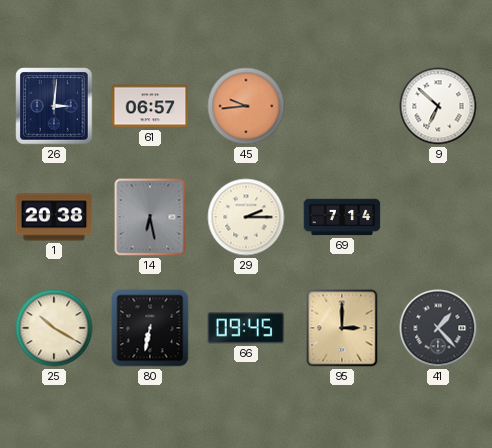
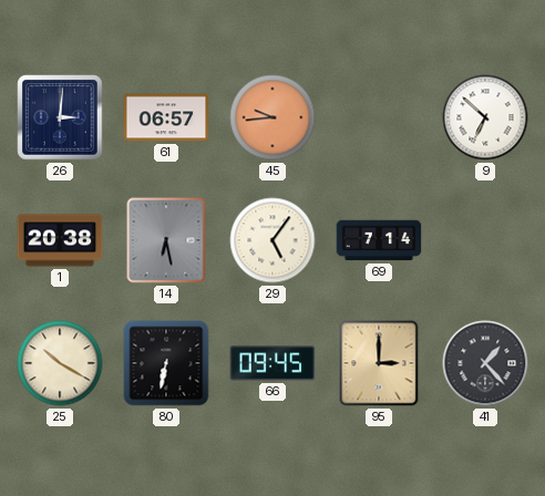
29: 2:15 -> 5:06 (272, 240)
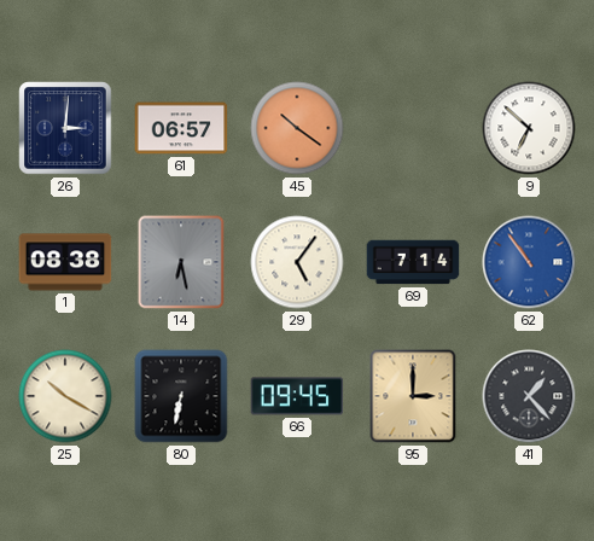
45: 9:44 -> 10:21 (297, 128)
1: 20:38 -> 08:38 (65, 262)
62: none -> 10:54 (529, 262)
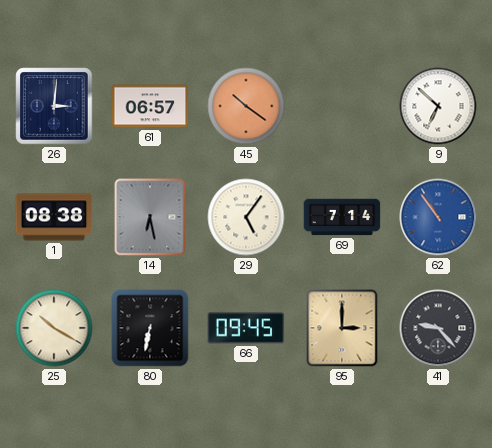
41: 1:23 -> 9:23 (438, 328)
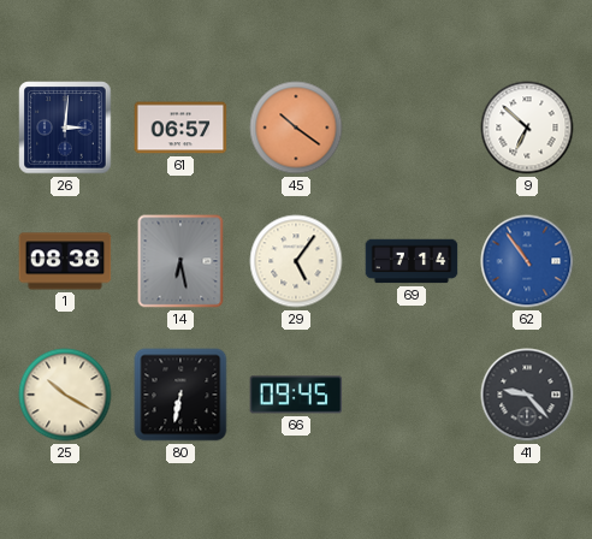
95: 3:00 -> none (342, 328)
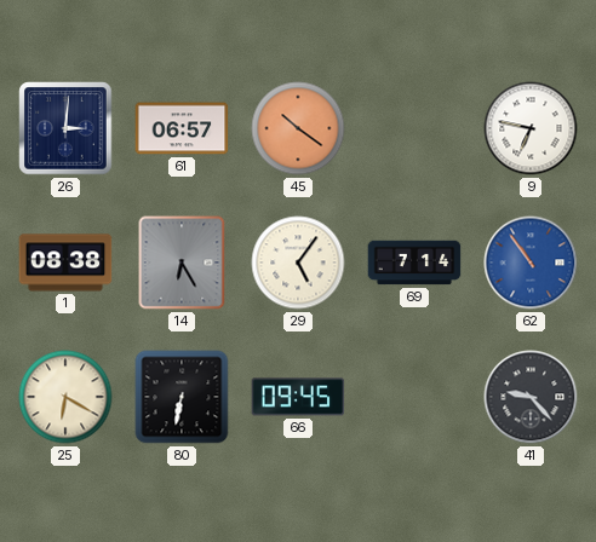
9: 6:52 -> 6:47 (531, 128)
14: 6:28 -> 6:25 (182, 263)
25: 10:20 -> 6:20 (65, 397)
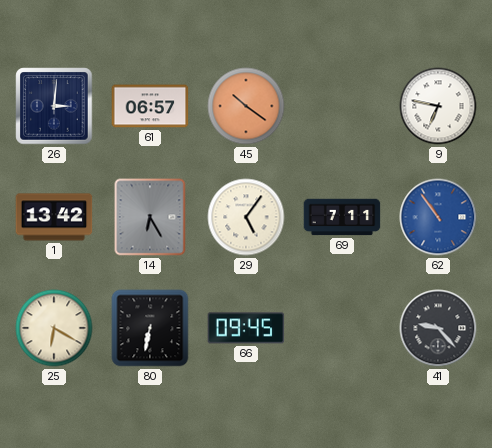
1: 08:38 -> 13:42 (54, 217)
69: 7:14 -> 7:11 (342, 217)
